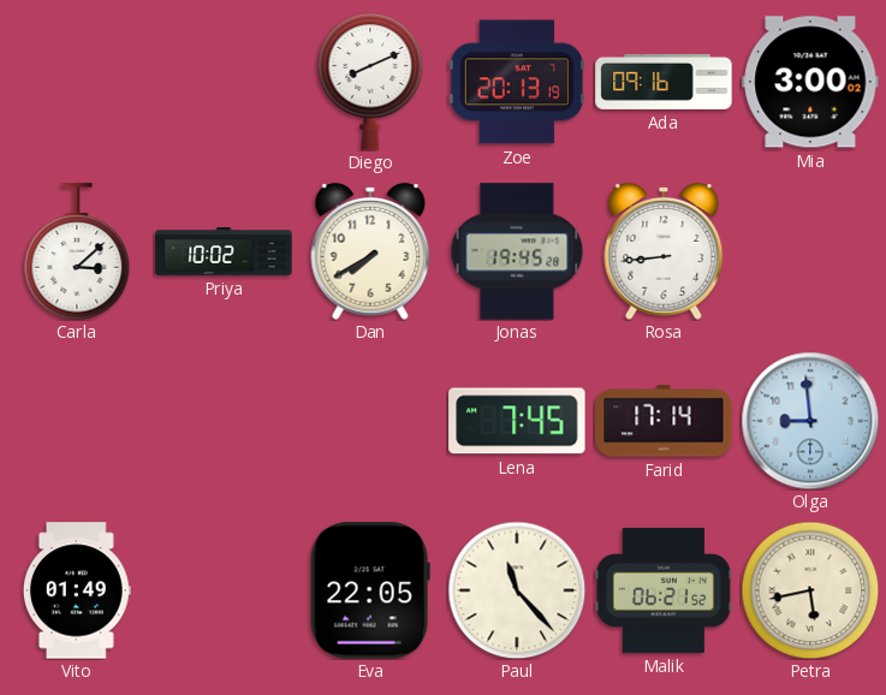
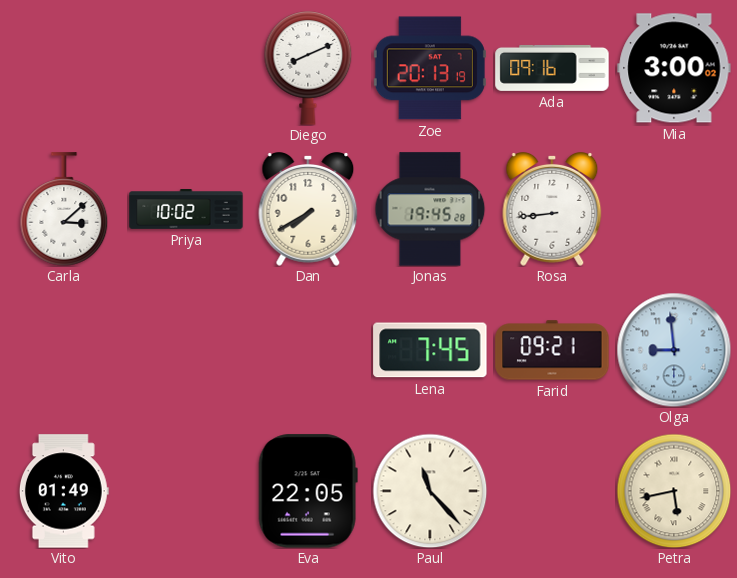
Farid: 17:14 -> 09:21 (552, 350)
Malik: 06:21 -> none (664, 590)
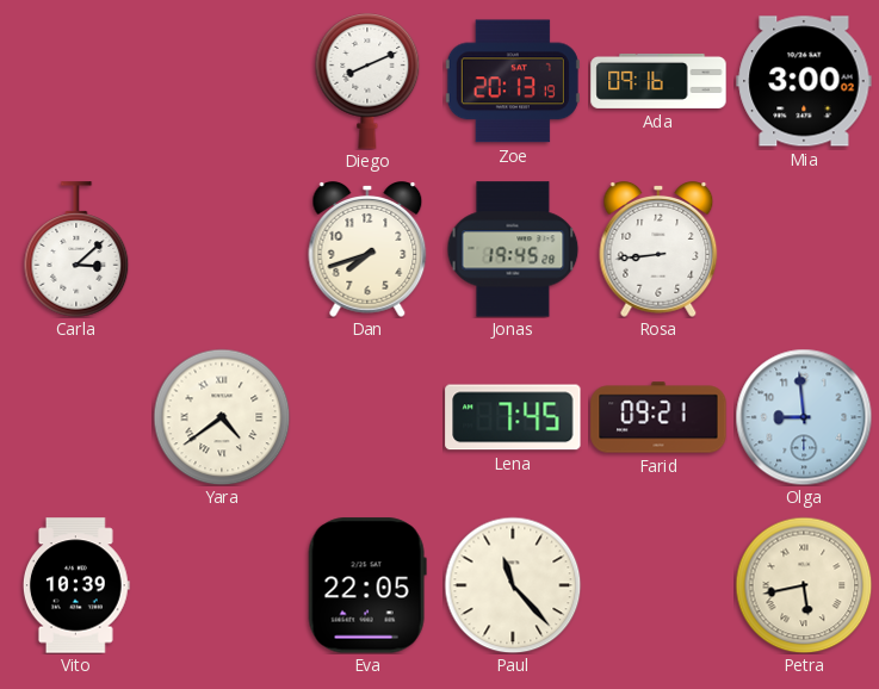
Priya: 10:02 -> none (186, 210)
Dan: 7:40 -> 7:42 (367, 250)
Yara: none -> 4:39 (222, 417)
Vito: 01:49 -> 10:39 (76, 585)
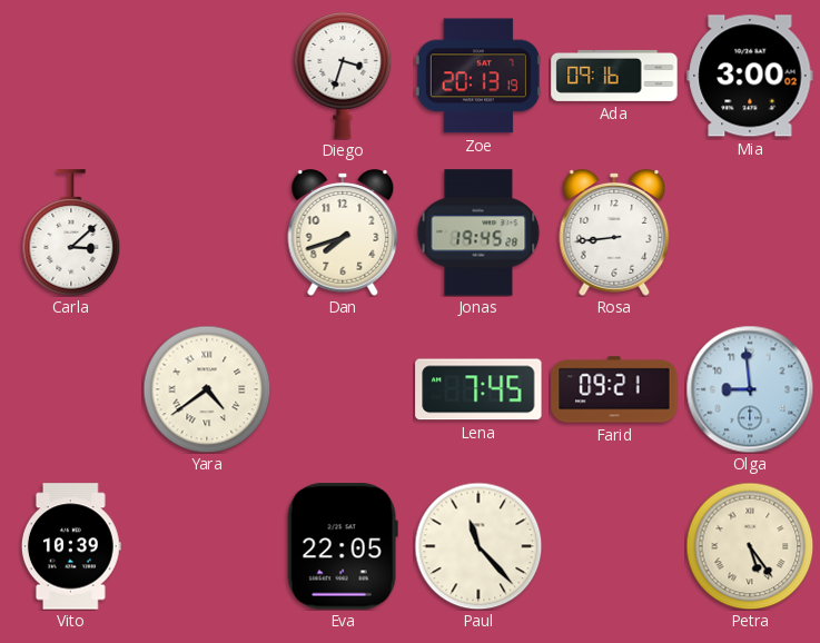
Diego: 8:11 -> 3:33 (343, 76)
Petra: 5:43 -> 5:24 (750, 546)
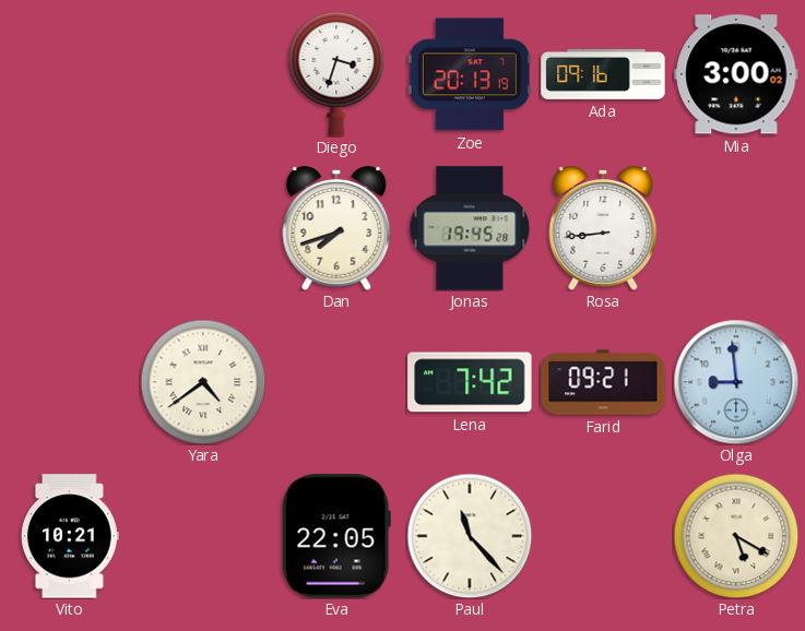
Carla: 3:08 -> none (71, 233)
Lena: 7:45 -> 7:42 (470, 382)
Vito: 10:39 -> 10:21 (70, 536)
Petra: 5:24 -> 5:20 (736, 536)
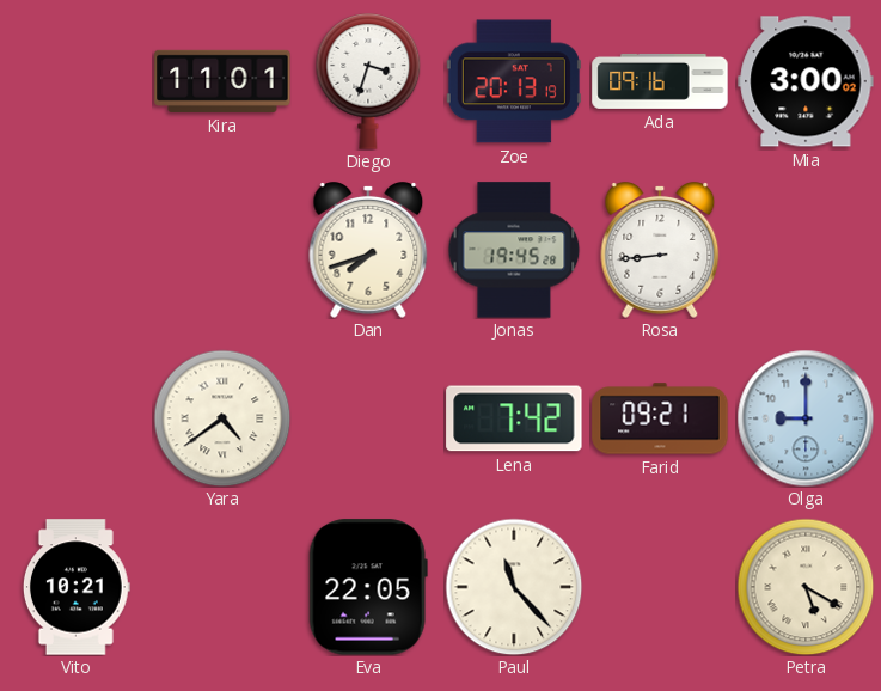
Kira: none -> 11:01 (222, 81)
Olga: 8:59 -> 9:00 (806, 418)
